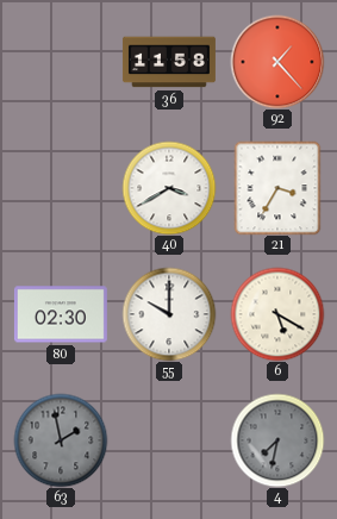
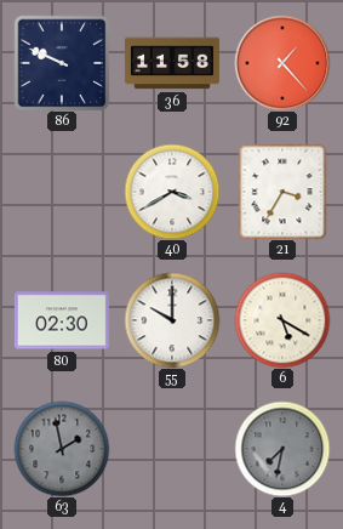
86: none -> 9:49 (62, 63)
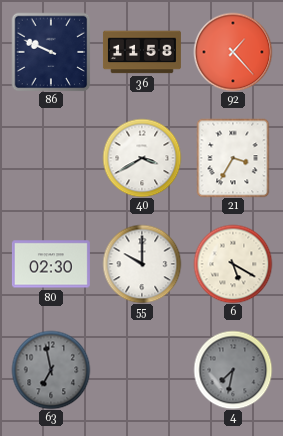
63: 1:58 -> 6:58 (51, 370)
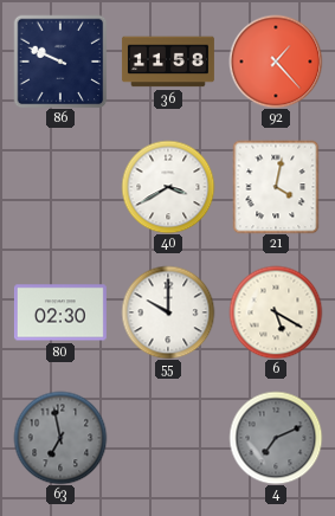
21: 3:35 -> 4:02 (276, 187)
4: 7:32 -> 7:11 (276, 438)
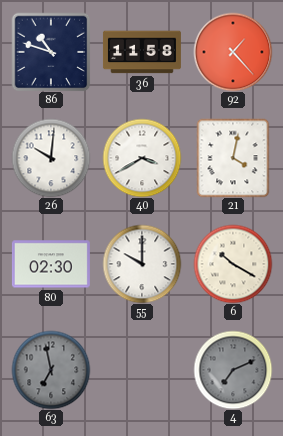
86: 9:49 -> 10:48 (51, 52)
26: none -> 10:01 (51, 158)
6: 5:20 -> 10:20 (233, 264)
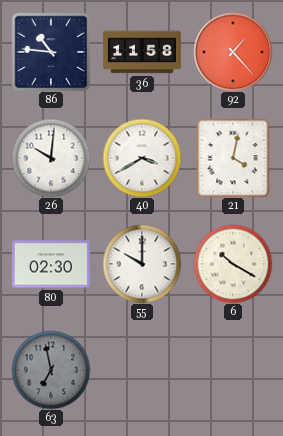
86: 10:48 -> 10:46 (51, 52)
4: 7:11 -> none (233, 370)
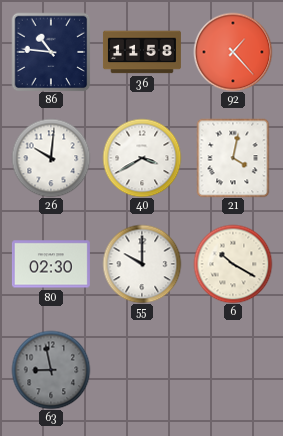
63: 6:58 -> 8:58 (51, 370)
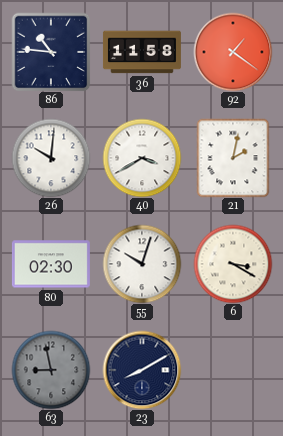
92: 1:23 -> 1:21 (233, 52)
21: 4:02 -> 2:02 (233, 158)
55: 10:00 -> 10:03 (142, 264)
6: 10:20 -> 3:20 (233, 264)
23: none -> 8:10 (142, 370)
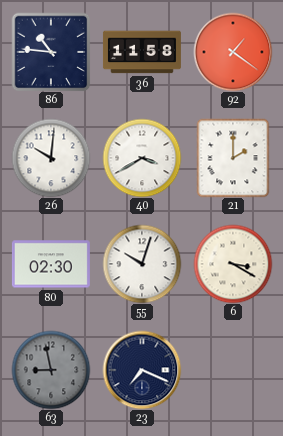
21: 2:02 -> 2:00 (233, 158)
23: 8:10 -> 7:19 (142, 370)
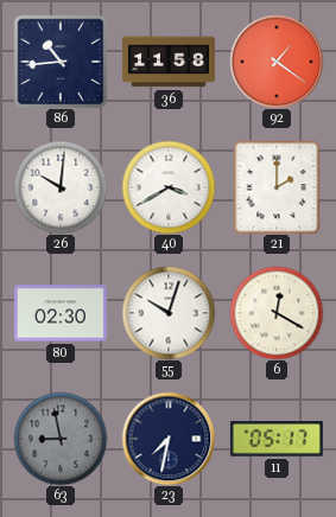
86: 10:46 -> 10:44 (61, 62)
6: 3:20 -> 12:20 (277, 313)
23: 7:19 -> 7:32 (169, 439)
11: none -> 05:17 (277, 439)
